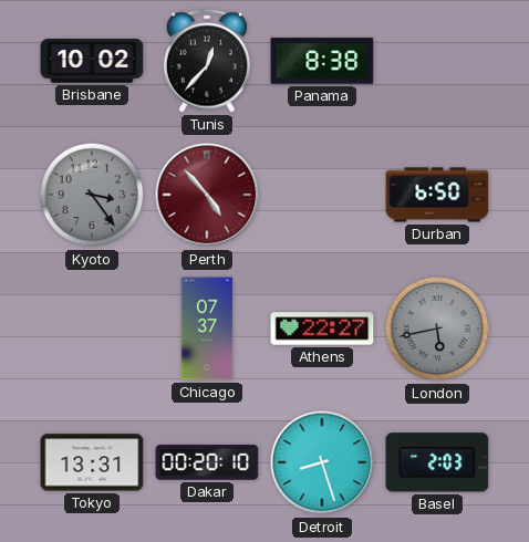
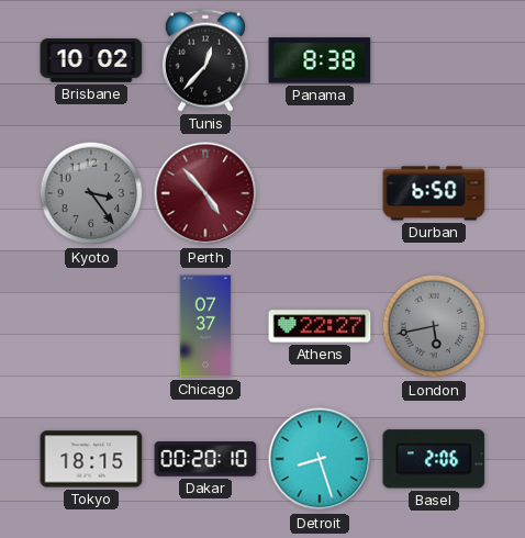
Tokyo: 13:31 -> 18:15 (91, 459)
Basel: 2:03 -> 2:06 (434, 459)
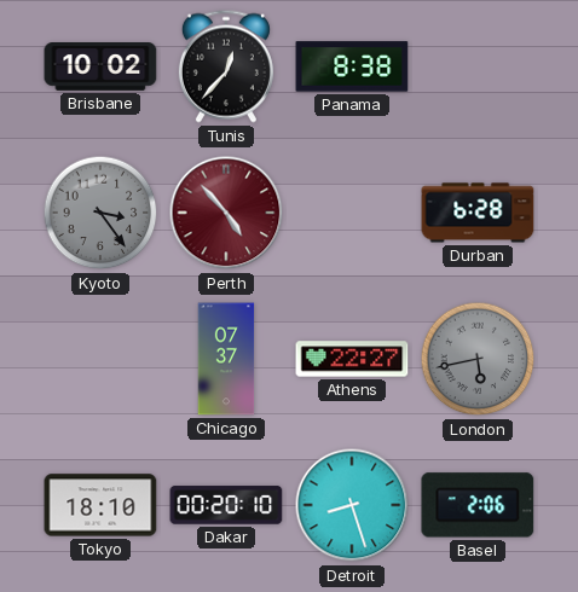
Durban: 6:50 -> 6:28 (478, 213)
Tokyo: 18:15 -> 18:10 (100, 505)
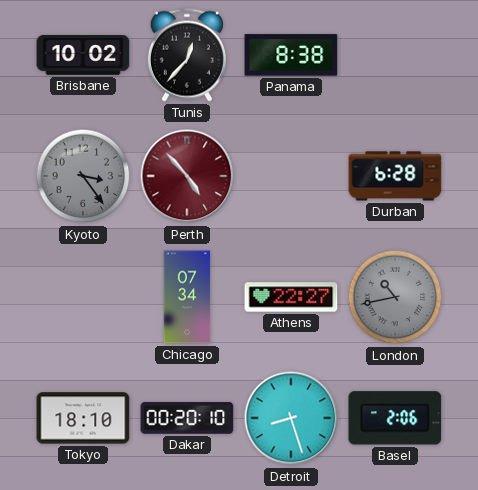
Chicago: 07:37 -> 07:34 (187, 297)
London: 5:43 -> 10:43 (395, 297)
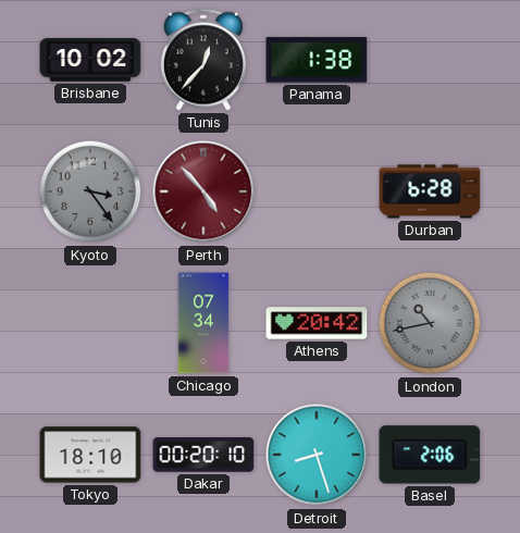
Panama: 8:38 -> 1:38 (317, 60)
Athens: 22:27 -> 20:42 (317, 323)
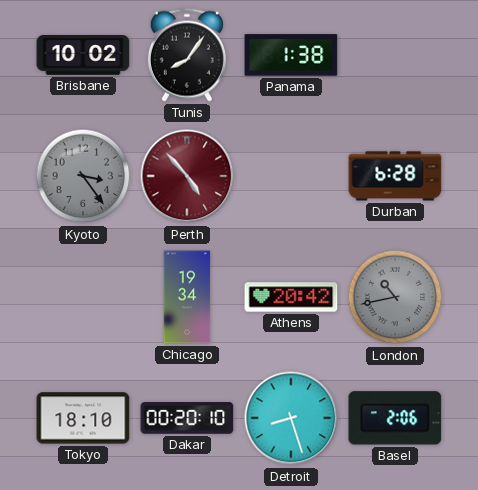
Tunis: 12:37 -> 8:06 (187, 55)
Chicago: 07:34 -> 19:34 (187, 297)
